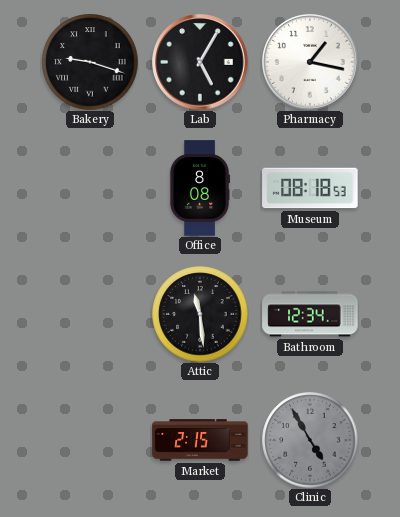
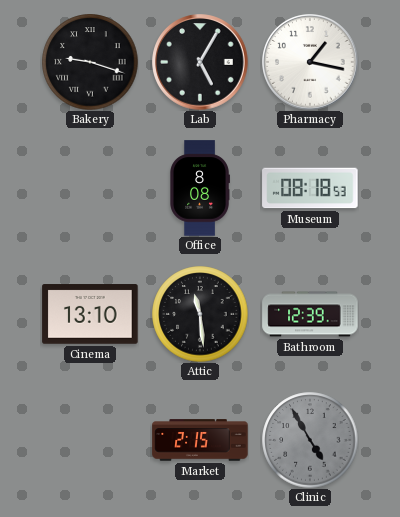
Cinema: none -> 13:10 (90, 314)
Bathroom: 12:34 -> 12:39 (310, 314)
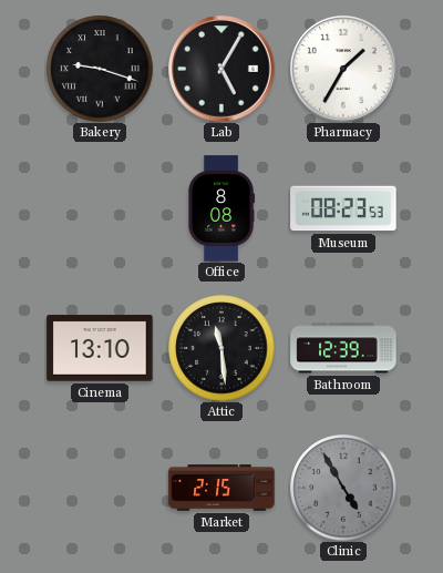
Pharmacy: 1:17 -> 1:35 (343, 69)
Museum: 08:18 -> 08:23 (343, 208)
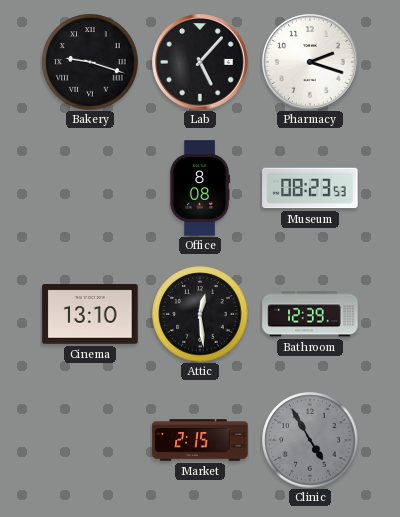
Lab: 5:05 -> 5:07 (200, 62)
Pharmacy: 1:35 -> 2:18 (310, 62)
Attic: 11:29 -> 12:29 (200, 314)
